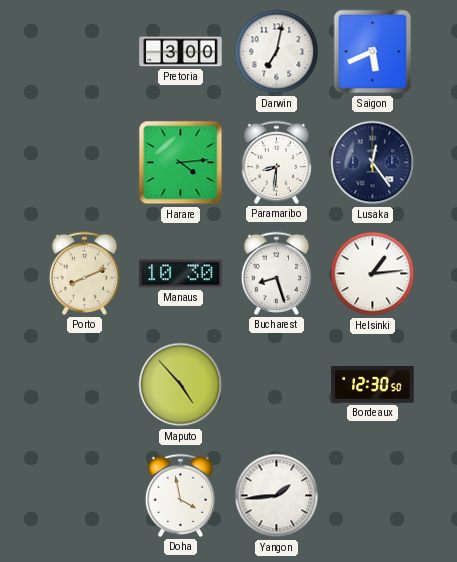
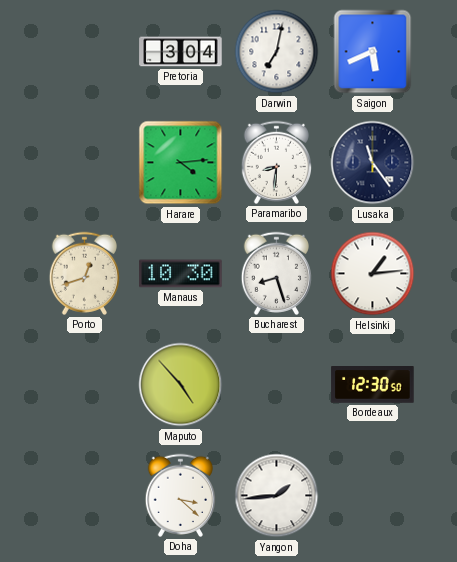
Pretoria: 3:00 -> 3:04 (181, 52)
Lusaka: 12:24 -> 11:24 (373, 163)
Porto: 8:11 -> 12:42 (84, 273)
Doha: 3:58 -> 3:22 (180, 495)
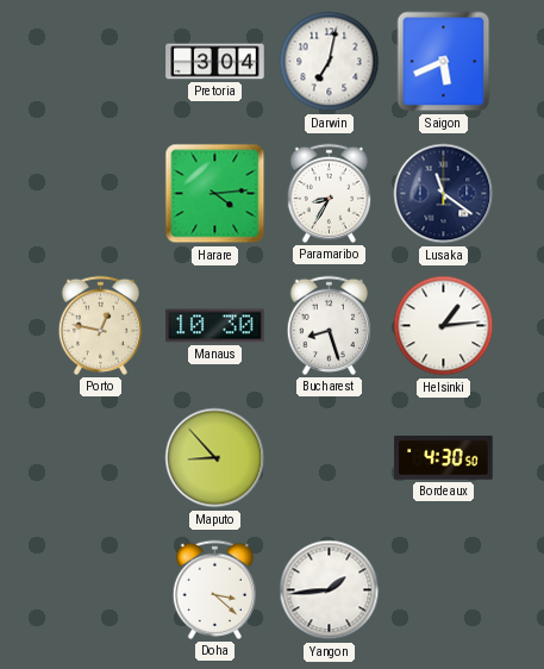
Paramaribo: 8:31 -> 8:35 (329, 193)
Lusaka: 11:24 -> 11:21 (444, 194)
Porto: 12:42 -> 12:47 (100, 325)
Maputo: 4:53 -> 8:53 (215, 458)
Bordeaux: 12:30 -> 4:30 (444, 458)
